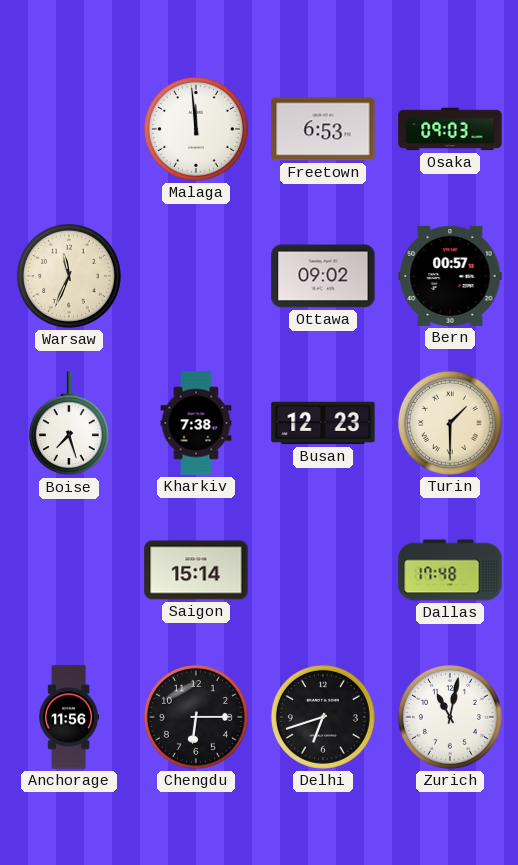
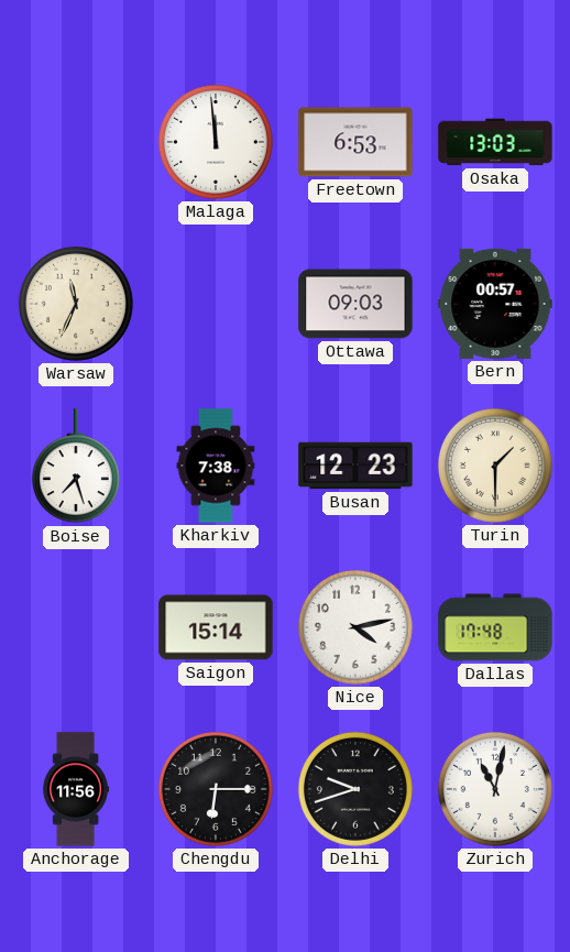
Osaka: 09:03 -> 13:03 (495, 142)
Ottawa: 09:02 -> 09:03 (355, 304)
Nice: none -> 4:13 (355, 627)
Delhi: 6:42 -> 9:42 (355, 789)
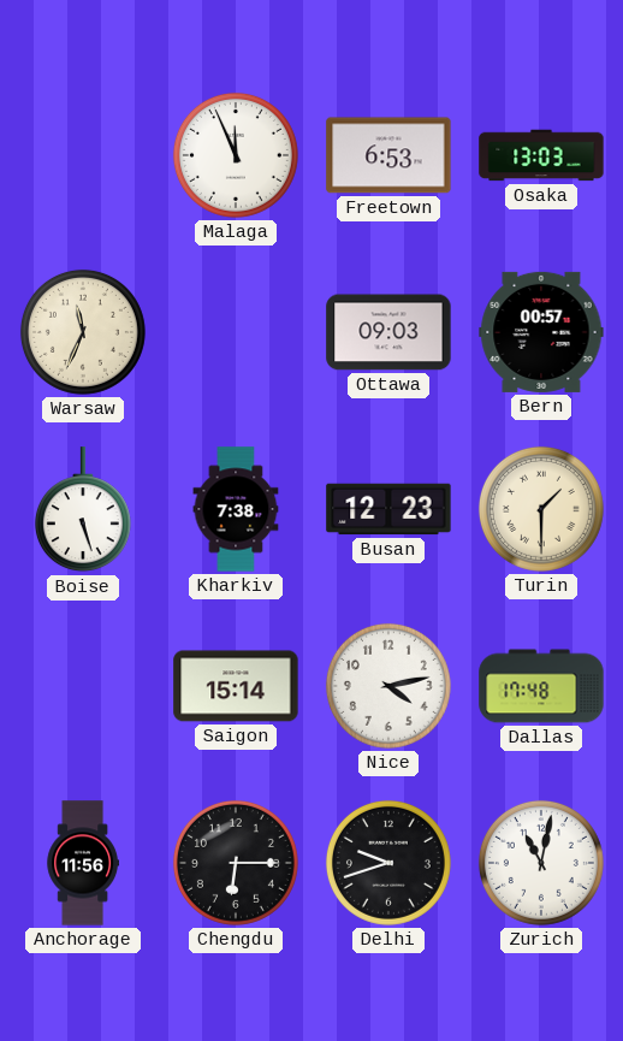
Malaga: 11:59 -> 11:56 (236, 155)
Boise: 7:27 -> 5:27 (83, 510)
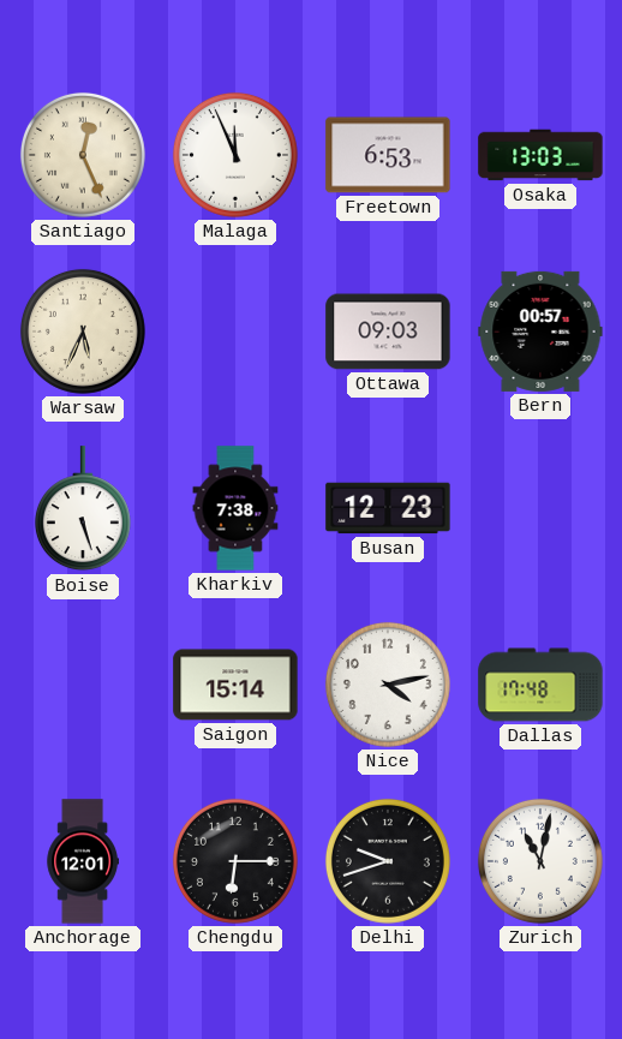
Santiago: none -> 12:26 (83, 155)
Warsaw: 11:34 -> 5:34 (83, 332)
Turin: 1:30 -> none (541, 509)
Anchorage: 11:56 -> 12:01 (82, 861)
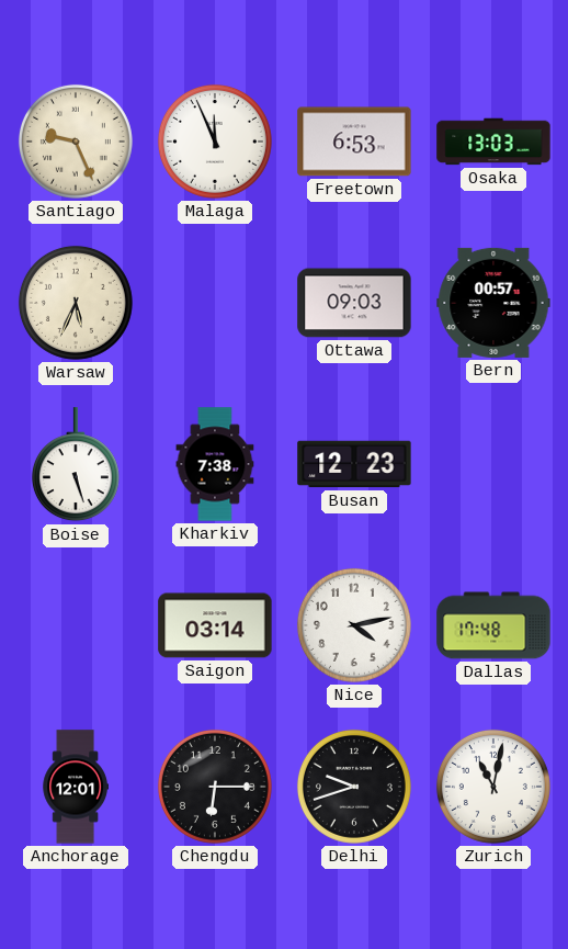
Santiago: 12:26 -> 9:26 (76, 142)
Saigon: 15:14 -> 03:14 (215, 625)
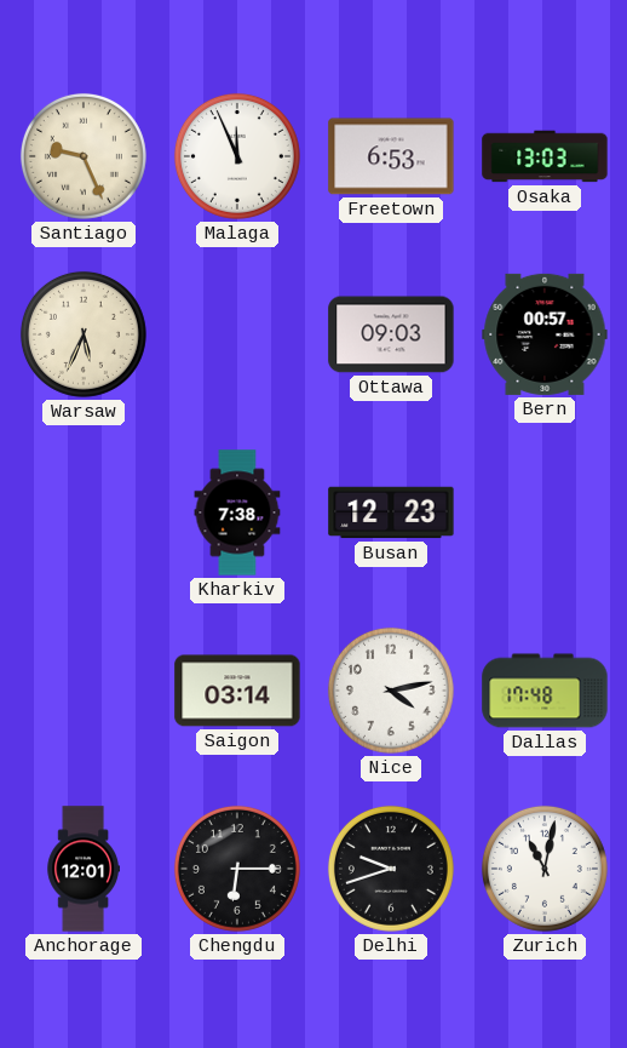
Boise: 5:27 -> none (76, 465)
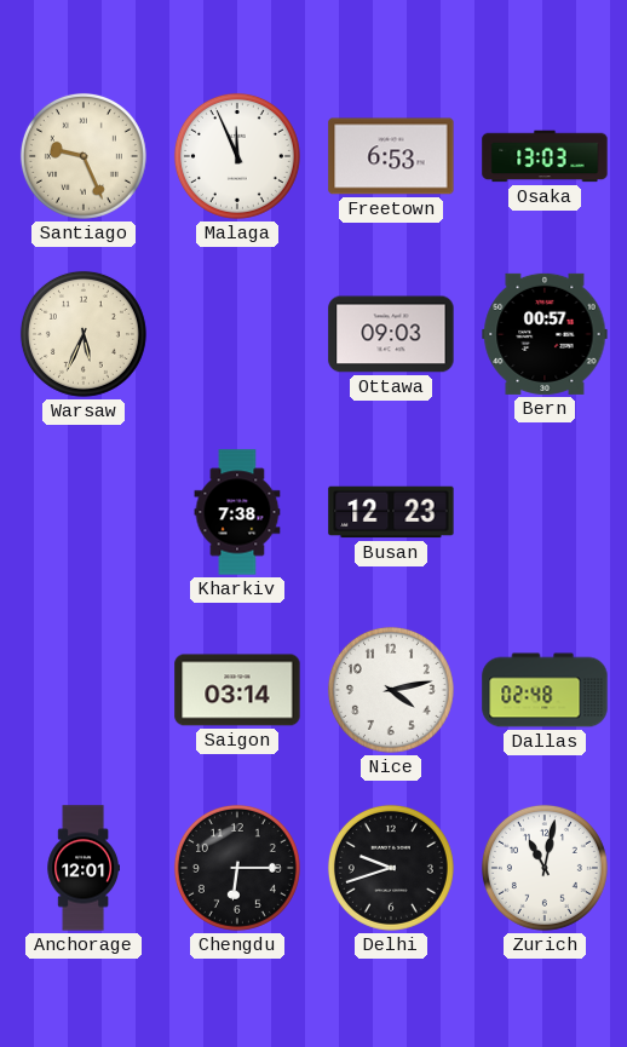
Dallas: 17:48 -> 02:48 (545, 690)
